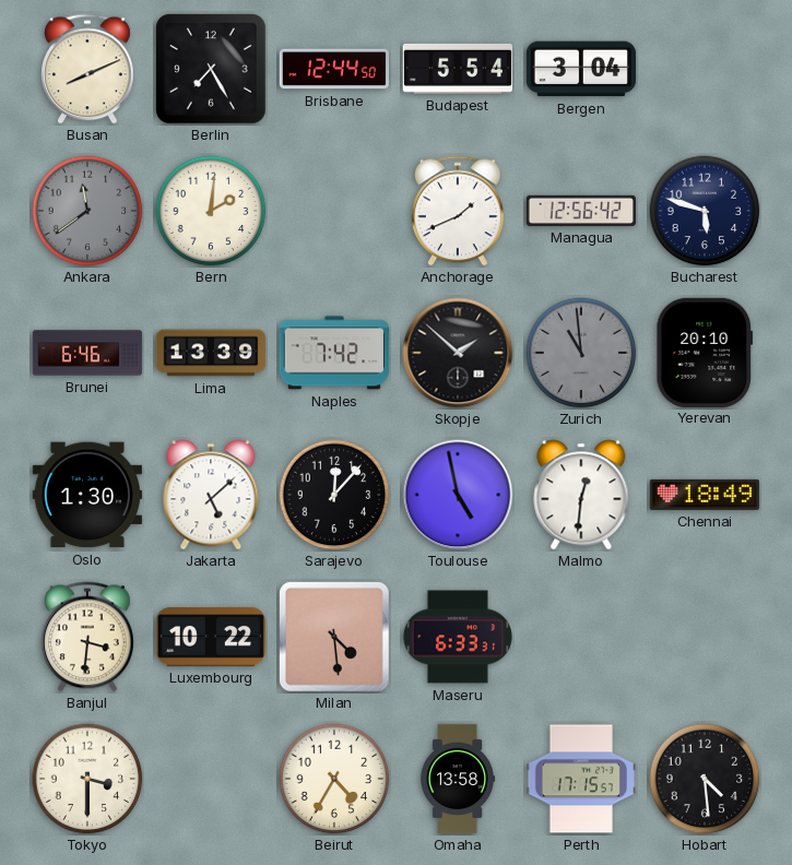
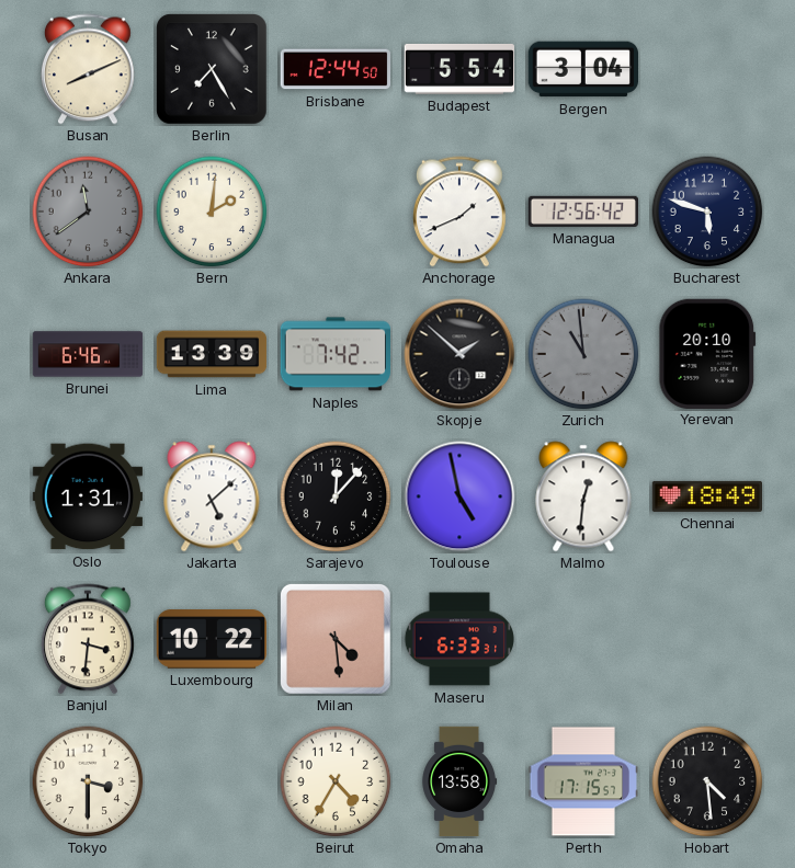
Oslo: 1:30 -> 1:31 (87, 496)
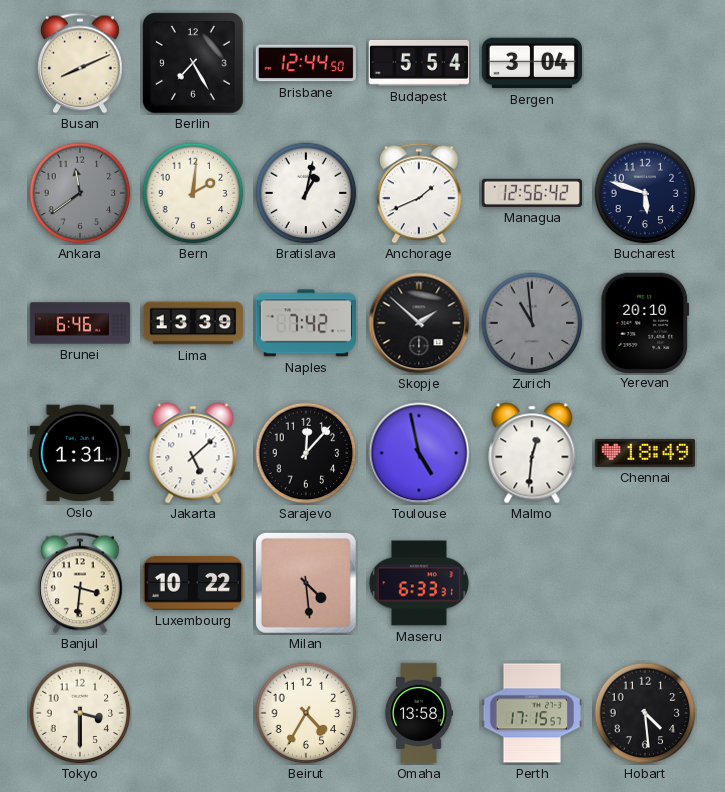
Bratislava: none -> 1:02 (306, 193)
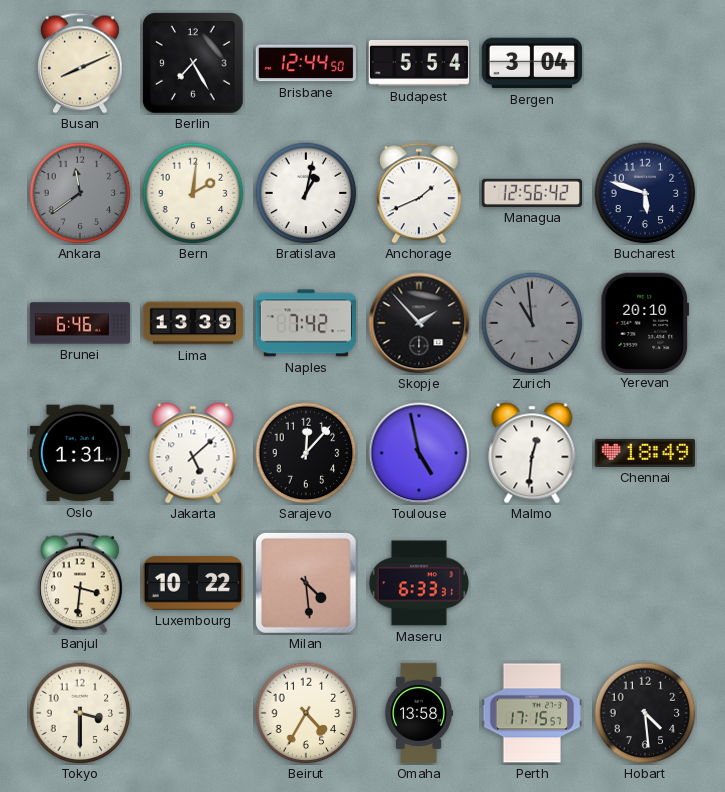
Skopje: 1:52 -> 1:53 (419, 323)
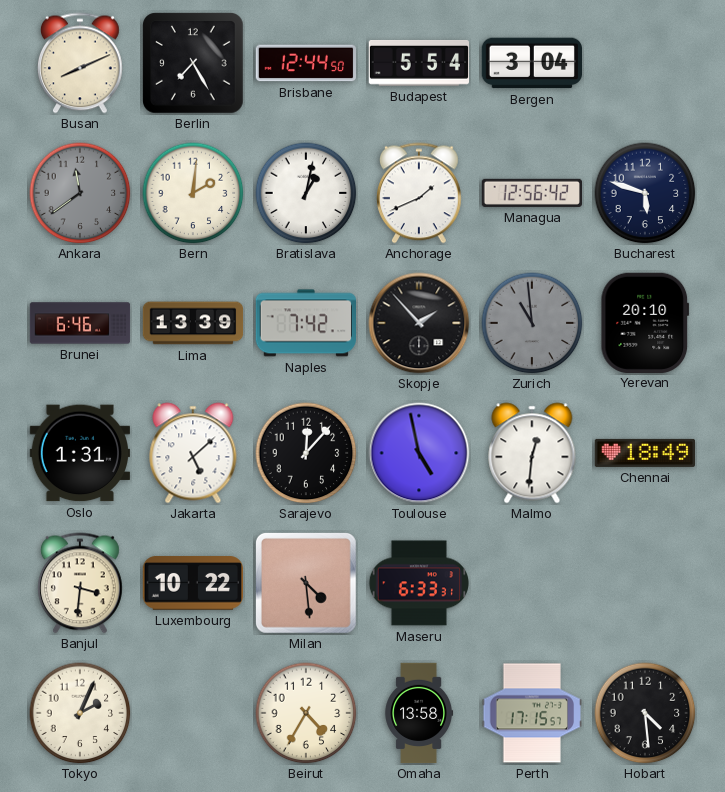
Tokyo: 3:30 -> 2:04 (80, 713)
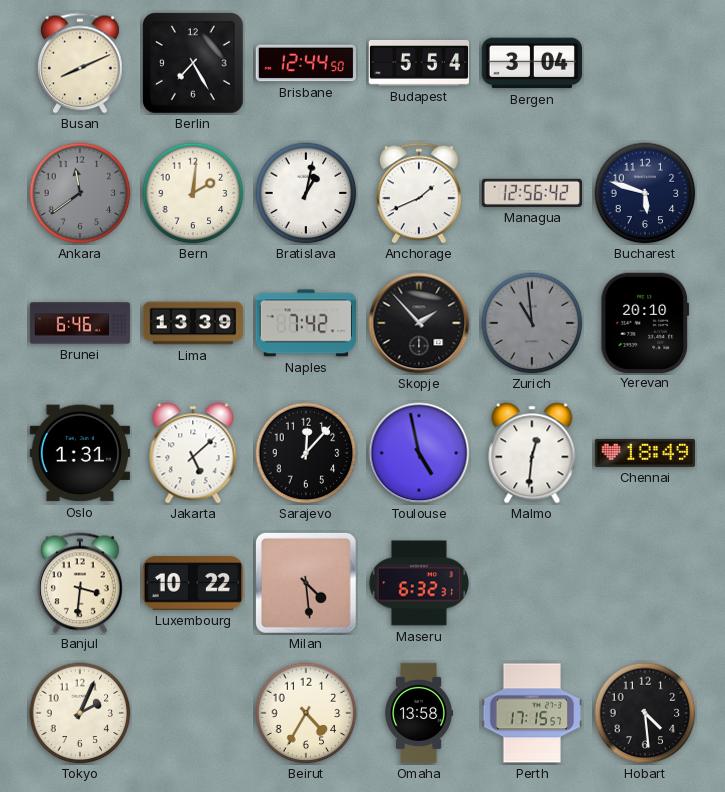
Maseru: 6:33 -> 6:32 (418, 583)
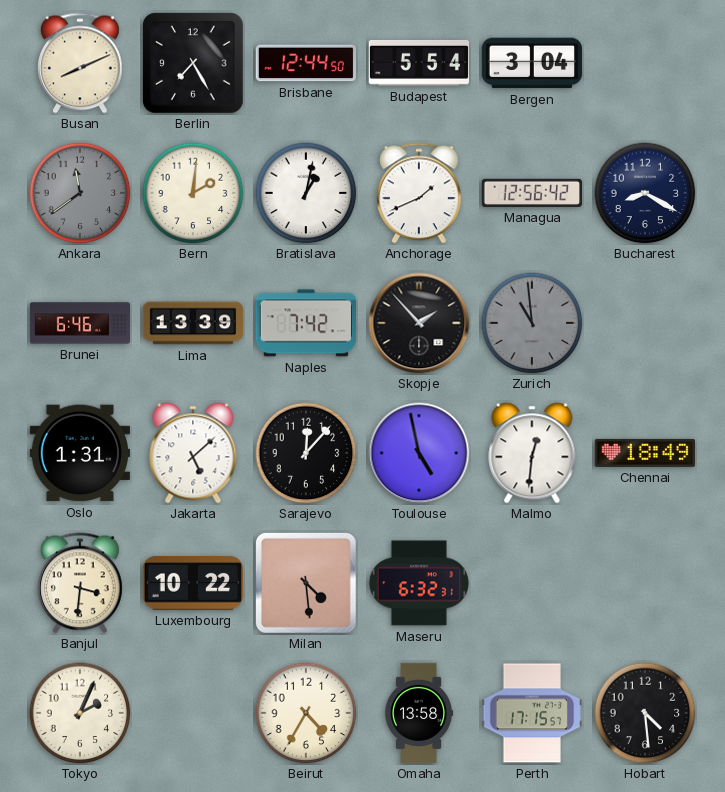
Bucharest: 5:48 -> 8:20 (645, 193)
Yerevan: 20:10 -> none (645, 322)
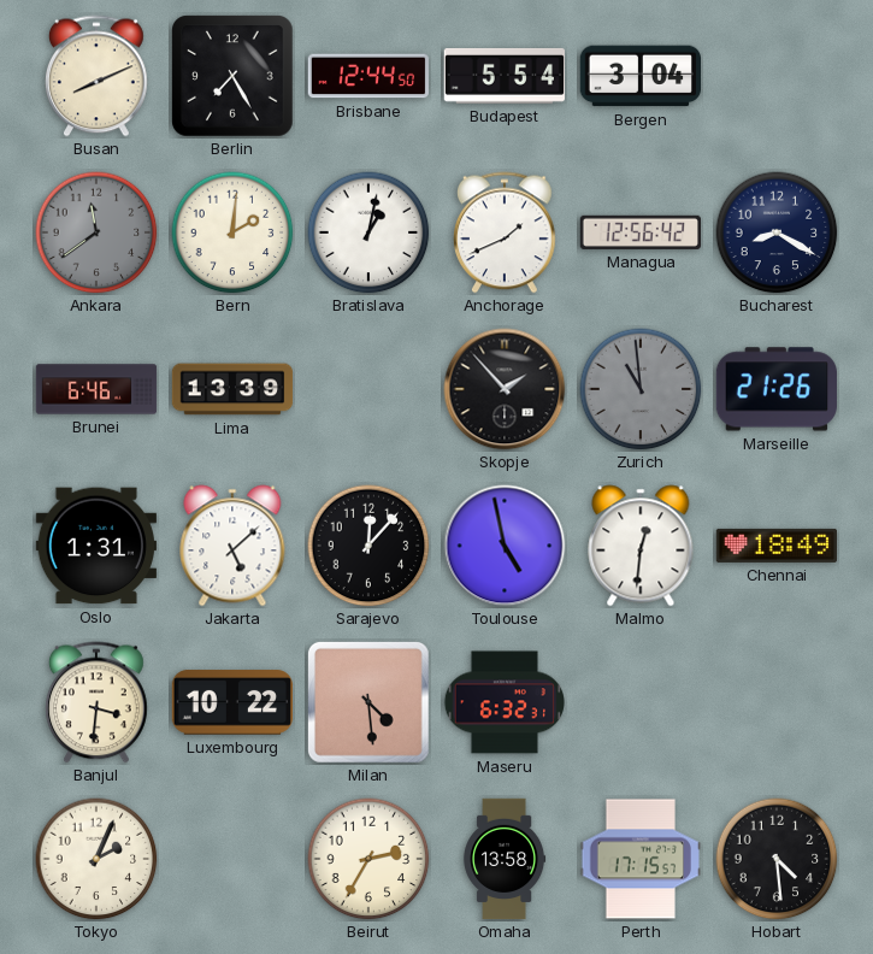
Naples: 7:42 -> none (305, 323)
Marseille: none -> 21:26 (777, 389)
Beirut: 4:35 -> 2:35 (368, 859)
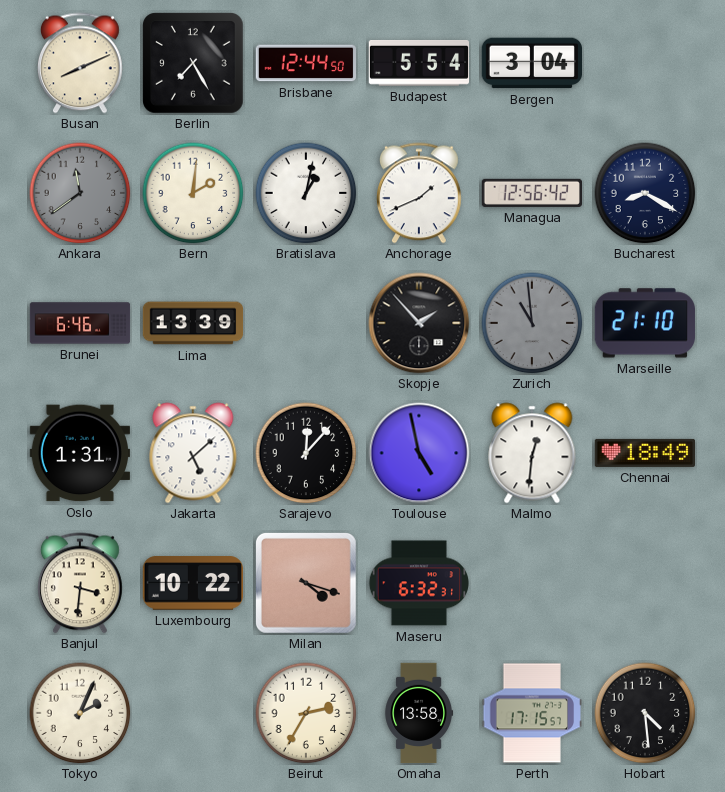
Marseille: 21:26 -> 21:10 (645, 323)
Milan: 4:29 -> 4:18 (306, 583)
